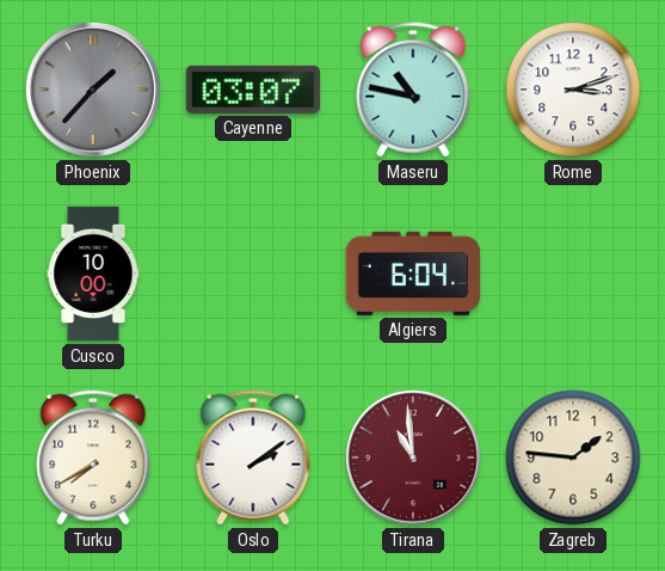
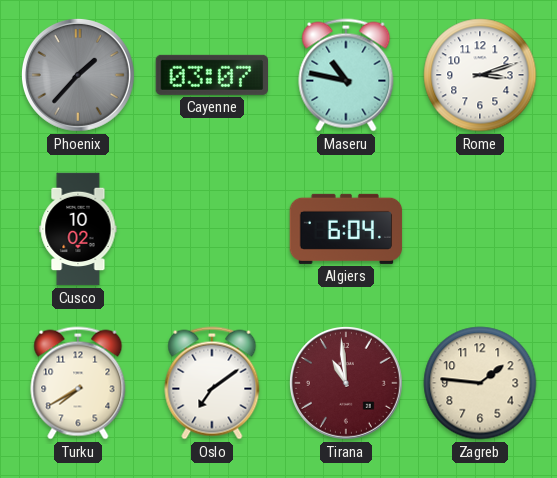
Cusco: 10:00 -> 10:02 (78, 229)
Oslo: 2:09 -> 7:09 (212, 383)
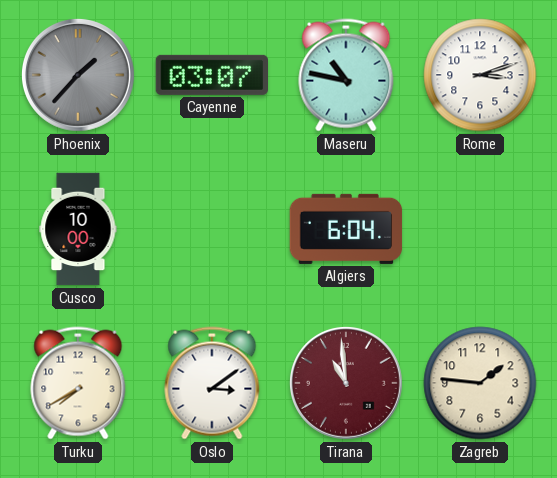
Cusco: 10:02 -> 10:00 (78, 229)
Oslo: 7:09 -> 3:09 (212, 383)
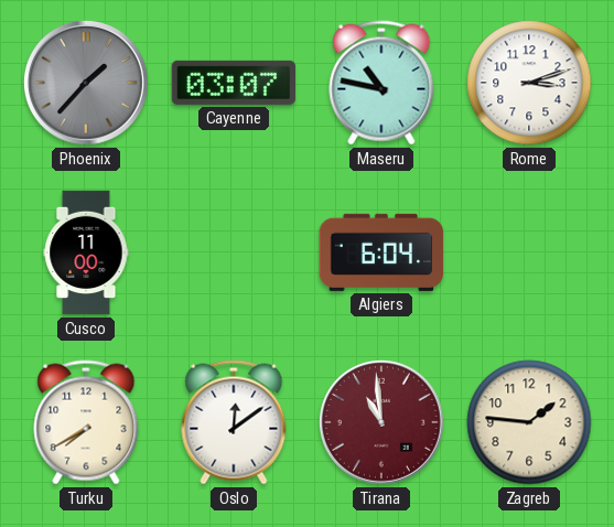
Cusco: 10:00 -> 11:00 (86, 252)
Oslo: 3:09 -> 12:09 (234, 422)
